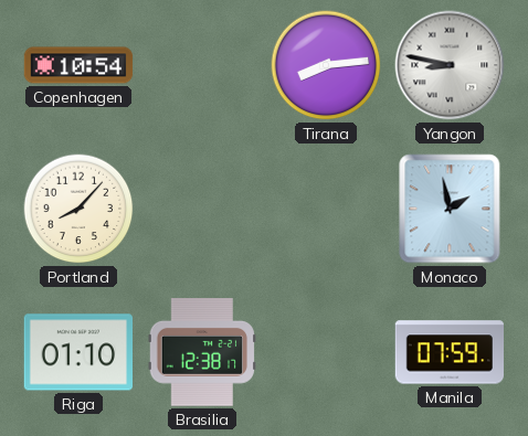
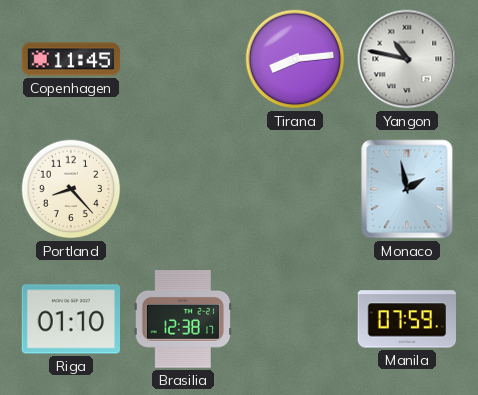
Copenhagen: 10:54 -> 11:45 (71, 59)
Yangon: 8:47 -> 10:47 (407, 59)
Portland: 8:07 -> 8:23 (71, 189)
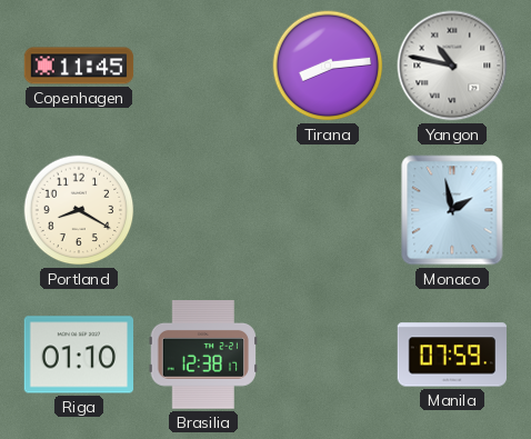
Portland: 8:23 -> 8:20 (79, 210)
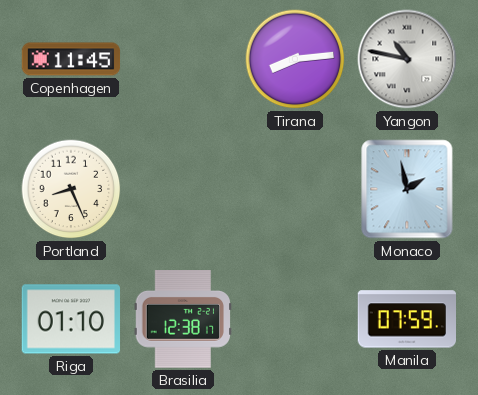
Portland: 8:20 -> 8:26 (71, 189)
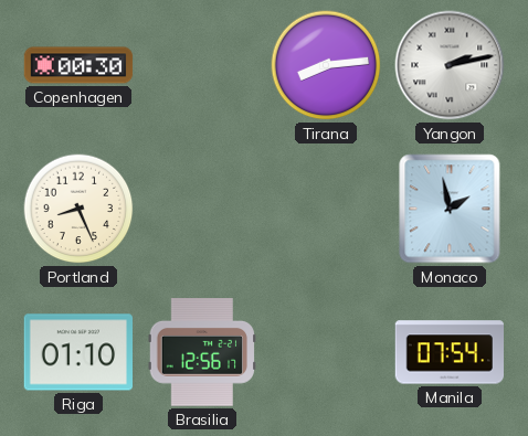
Copenhagen: 11:45 -> 00:30 (78, 65)
Yangon: 10:47 -> 2:13 (450, 65)
Brasilia: 12:38 -> 12:56 (201, 353)
Manila: 07:59 -> 07:54 (448, 352)
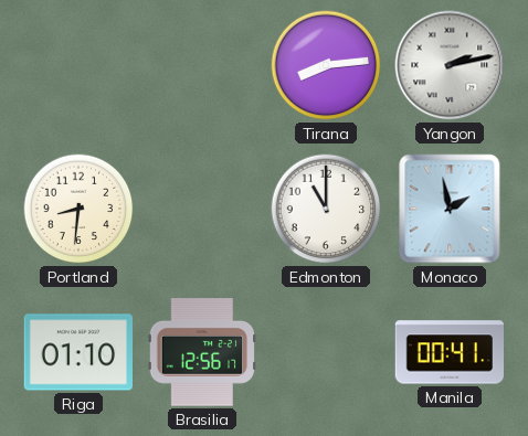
Copenhagen: 00:30 -> none (78, 65)
Portland: 8:26 -> 8:31 (78, 209)
Edmonton: none -> 11:00 (326, 209)
Manila: 07:54 -> 00:41 (448, 352)
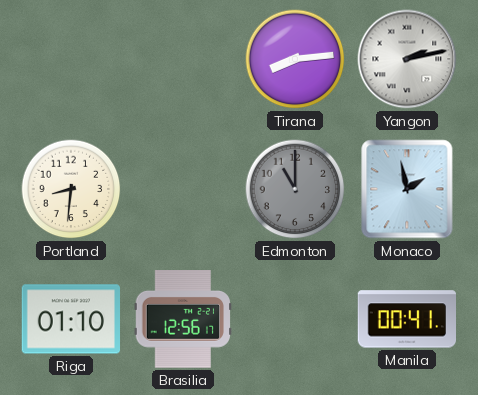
Edmonton dial: white -> grey (295, 189)
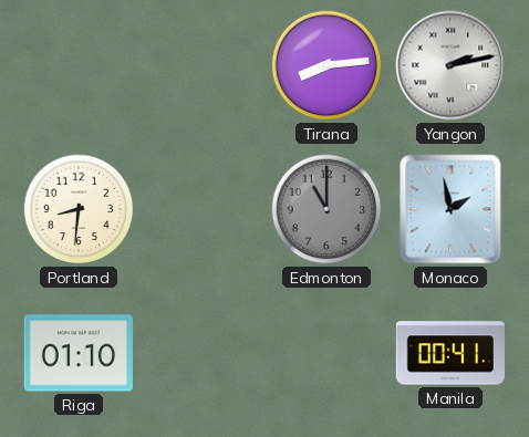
Brasilia: 12:56 -> none (182, 320)
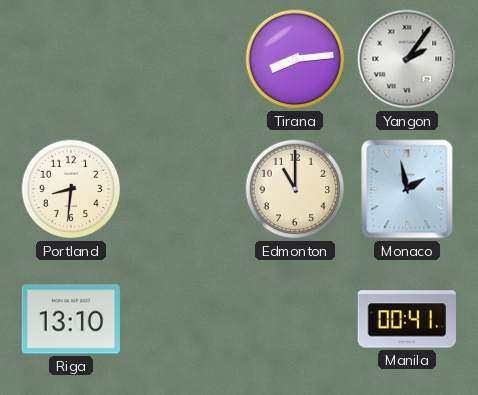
Yangon: 2:13 -> 2:06 (407, 59)
Edmonton dial: grey -> cream (295, 189)
Riga: 01:10 -> 13:10 (71, 319)
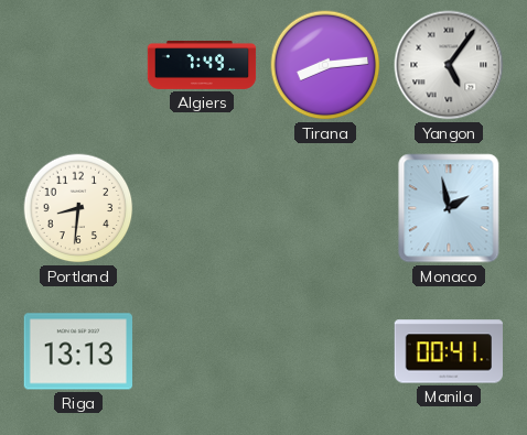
Algiers: none -> 7:49 (202, 66)
Yangon: 2:06 -> 5:06 (449, 65)
Edmonton: 11:00 -> none (295, 189)
Riga: 13:10 -> 13:13 (78, 351)
